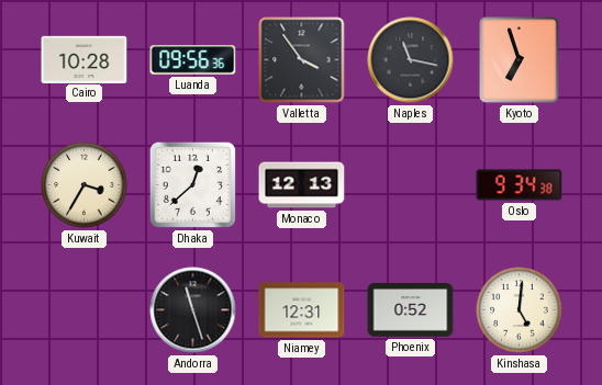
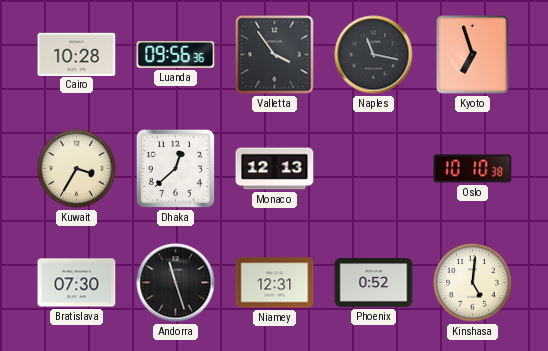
Oslo: 9:34 -> 10:10 (473, 169)
Bratislava: none -> 07:30 (77, 283)
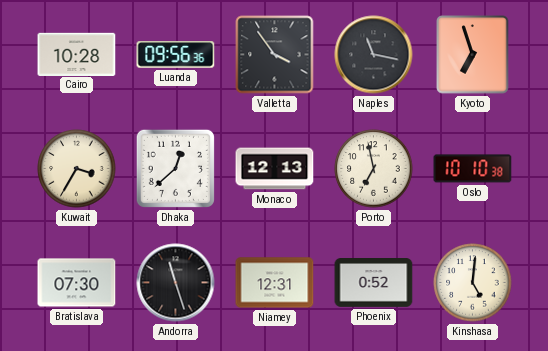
Porto: none -> 6:58 (374, 169)
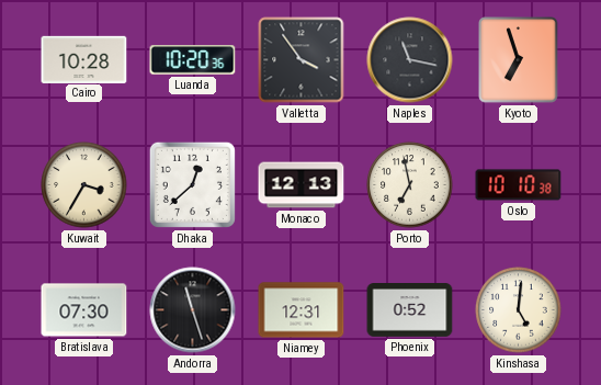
Luanda: 09:56 -> 10:20 (193, 60)
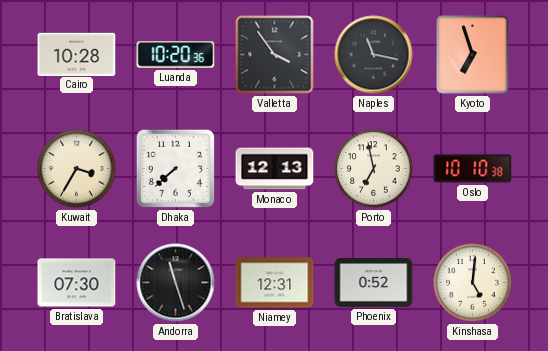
Dhaka: 12:38 -> 7:38 (175, 168)
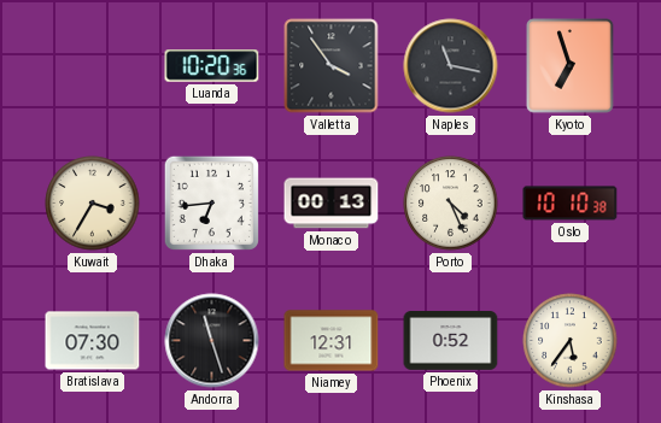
Cairo: 10:28 -> none (77, 54)
Dhaka: 7:38 -> 6:44 (211, 202)
Monaco: 12:13 -> 00:13 (332, 204)
Porto: 6:58 -> 4:26 (451, 204)
Kinshasa: 5:01 -> 5:36 (571, 341)
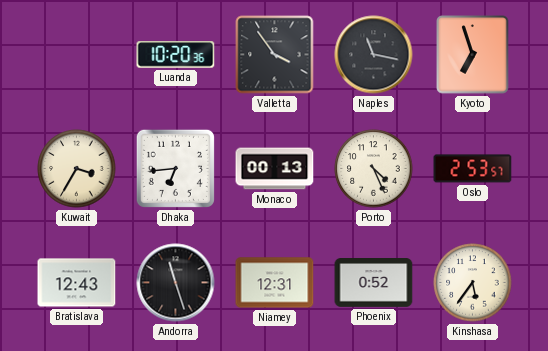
Oslo: 10:10 -> 2:53 (473, 169)
Bratislava: 07:30 -> 12:43 (77, 283)
